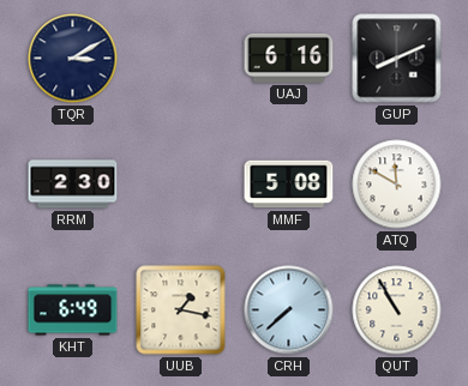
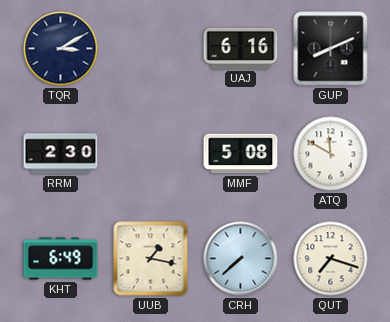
QUT: 10:55 -> 7:18 (331, 259)
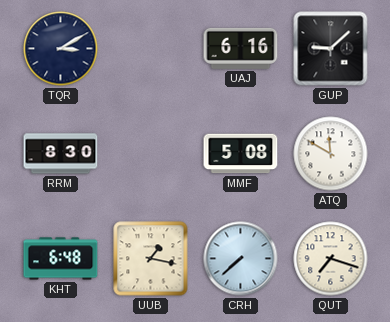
GUP: 8:11 -> 9:08 (331, 49)
RRM: 2:30 -> 8:30 (61, 154)
KHT: 6:49 -> 6:48 (61, 259)
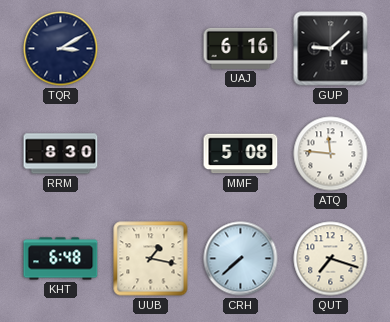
ATQ: 11:50 -> 11:46 (331, 154)
